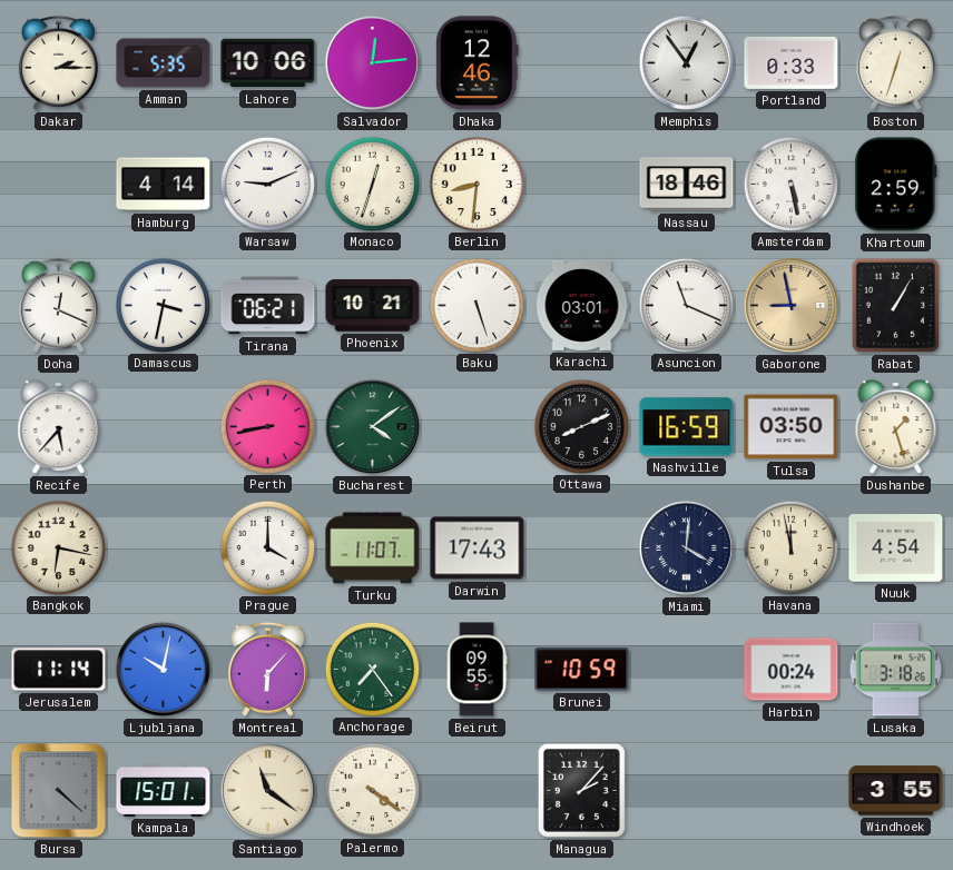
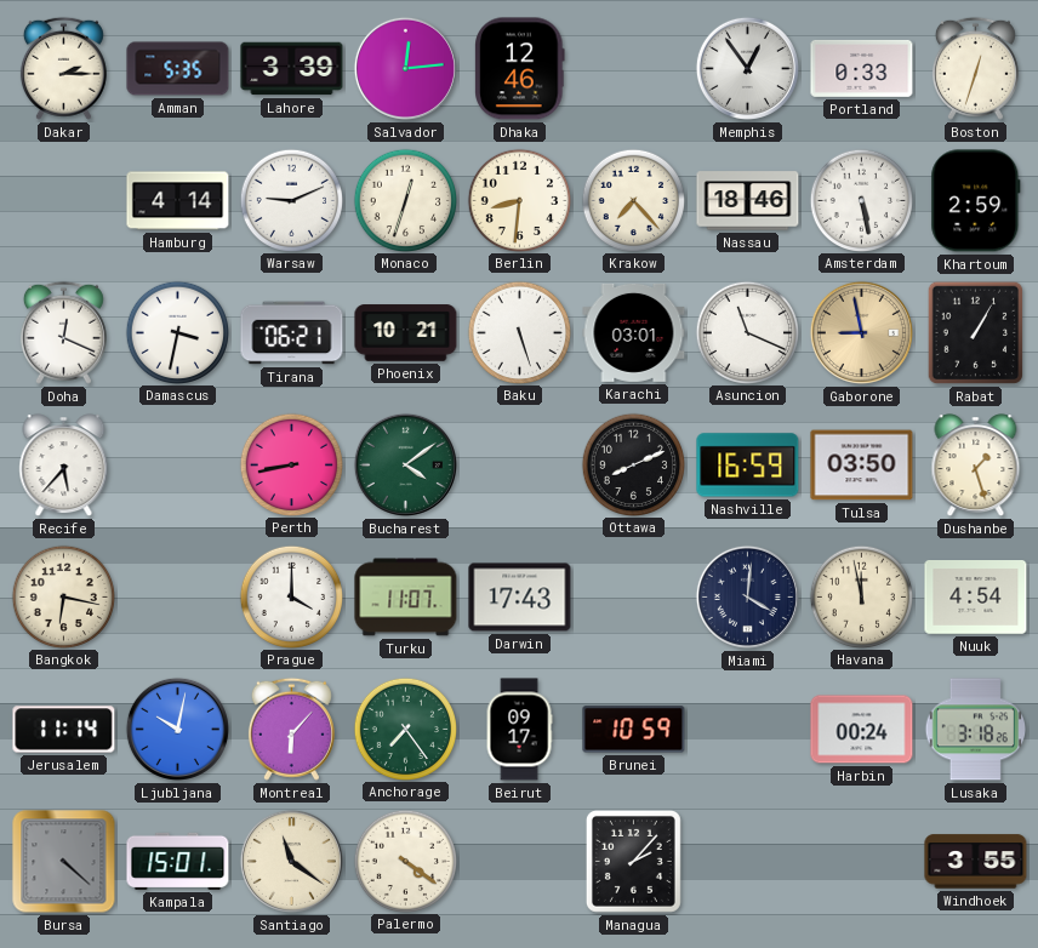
Lahore: 10:06 -> 3:39 (292, 69)
Krakow: none -> 7:23 (633, 200)
Beirut: 09:55 -> 09:17 (519, 730)
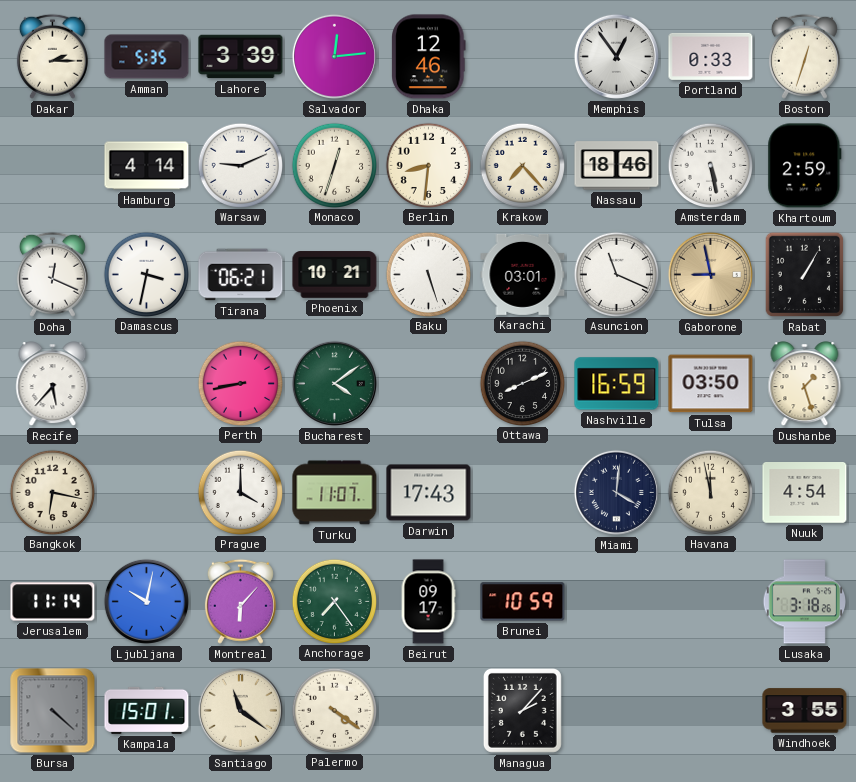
Harbin: 00:24 -> none (862, 730)
